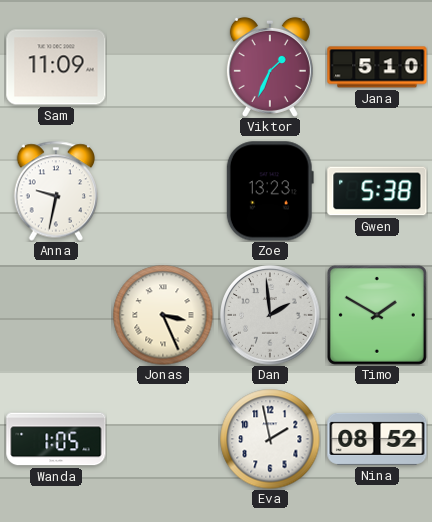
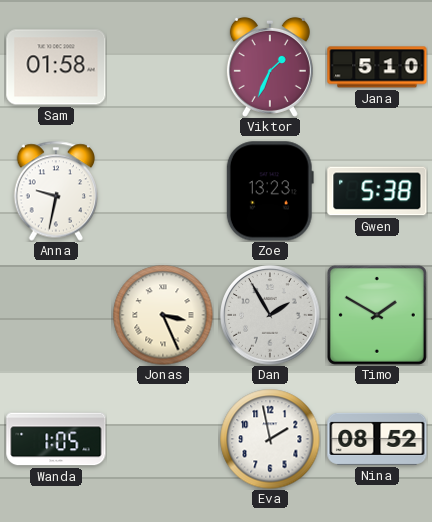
Sam: 11:09 -> 01:58 (56, 67)
Dan: 1:59 -> 1:55 (270, 315)
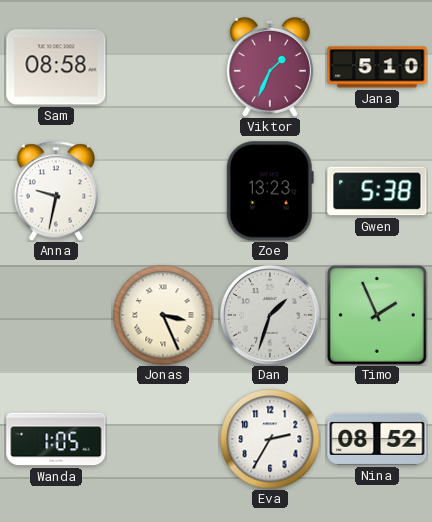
Sam: 01:58 -> 08:58 (56, 67)
Dan: 1:55 -> 1:33 (270, 315)
Timo: 1:50 -> 1:56 (377, 315)
Eva: 1:58 -> 2:35 (270, 439)
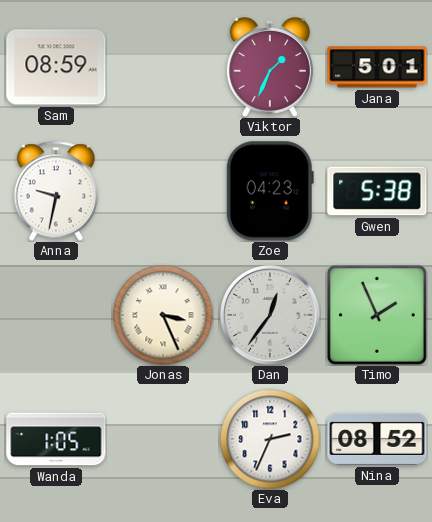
Sam: 08:58 -> 08:59 (56, 67)
Jana: 5:10 -> 5:01 (377, 67)
Zoe: 13:23 -> 04:23 (270, 191)
Dan: 1:33 -> 12:36 (270, 315)
Eva: 2:35 -> 2:34 (270, 439)
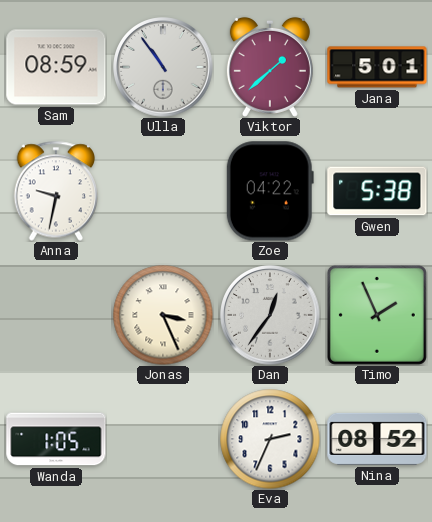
Ulla: none -> 10:54 (163, 67)
Viktor: 1:34 -> 1:38 (270, 67)
Zoe: 04:23 -> 04:22 (270, 191)
